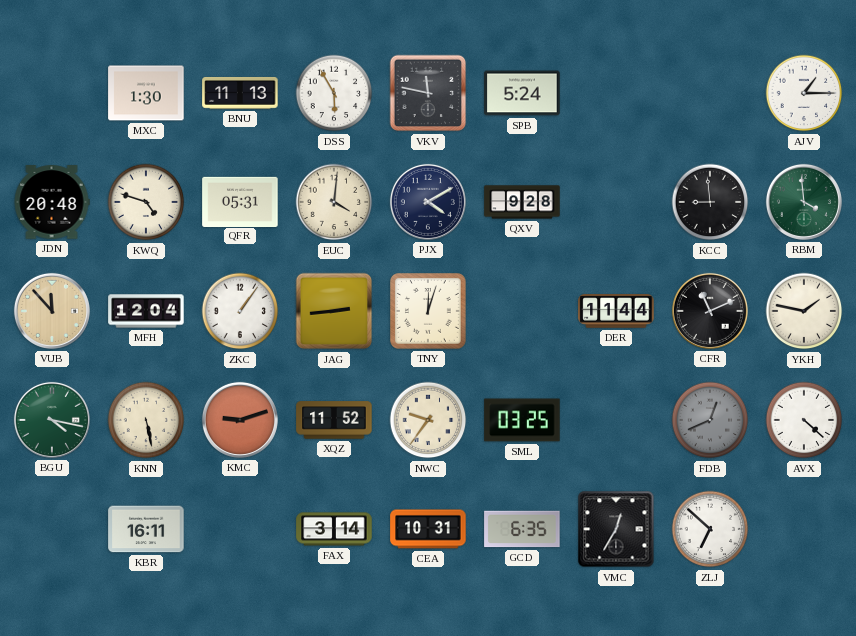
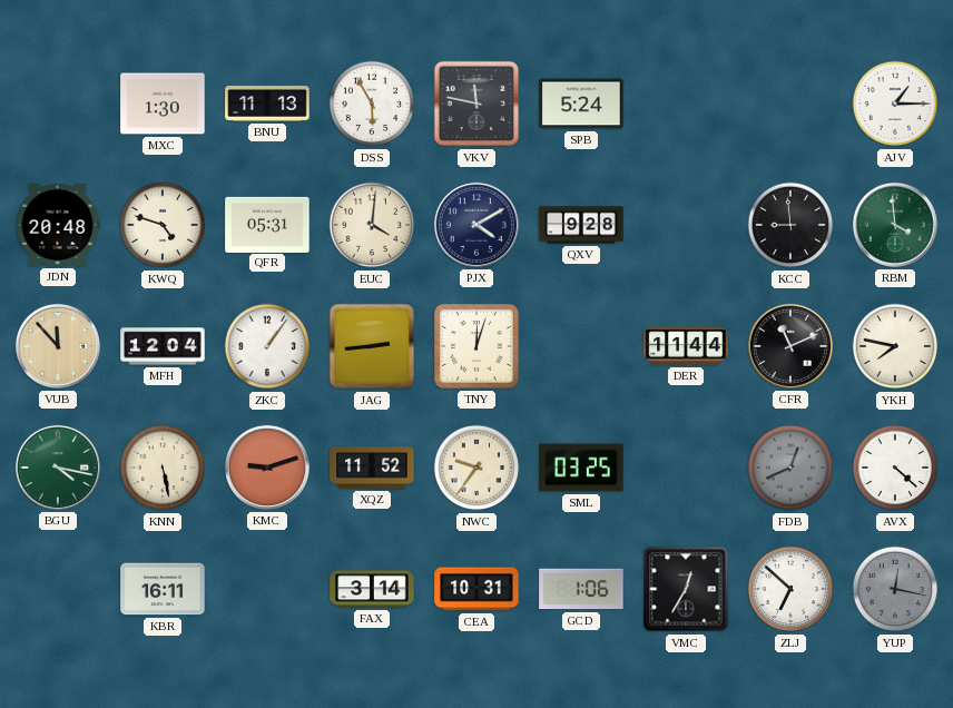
YKH: 1:47 -> 7:47 (895, 346)
GCD: 6:35 -> 1:06 (581, 589)
YUP: none -> 12:17 (895, 589)
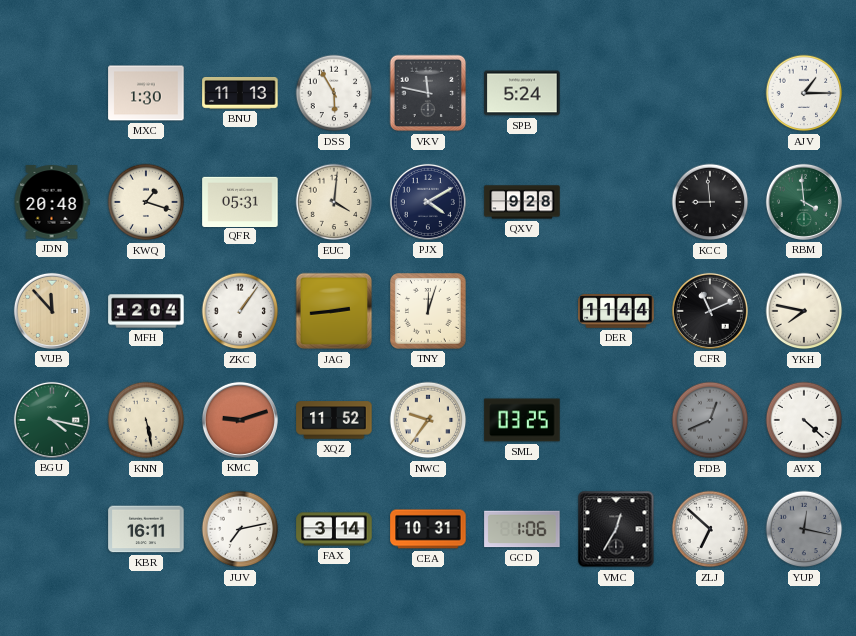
KWQ: 4:48 -> 1:18 (146, 202)
JUV: none -> 7:13 (240, 529)
